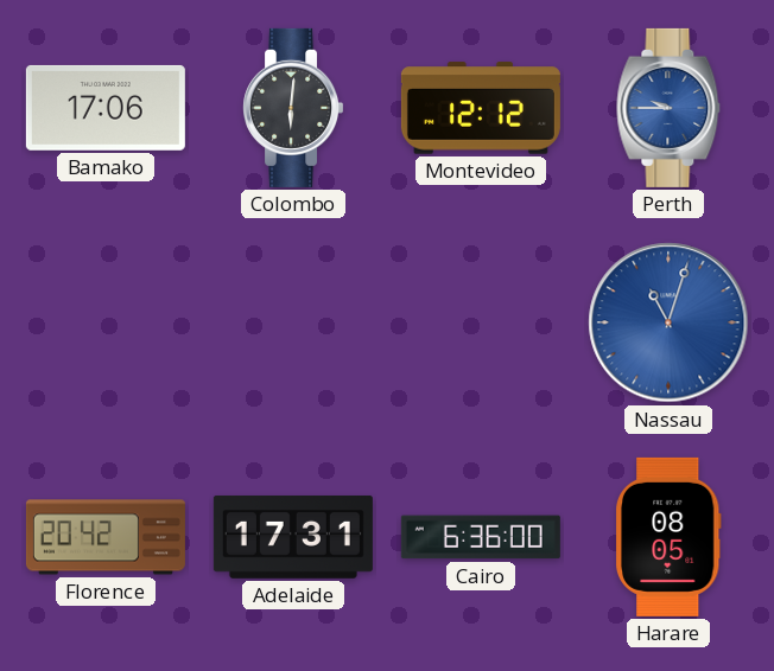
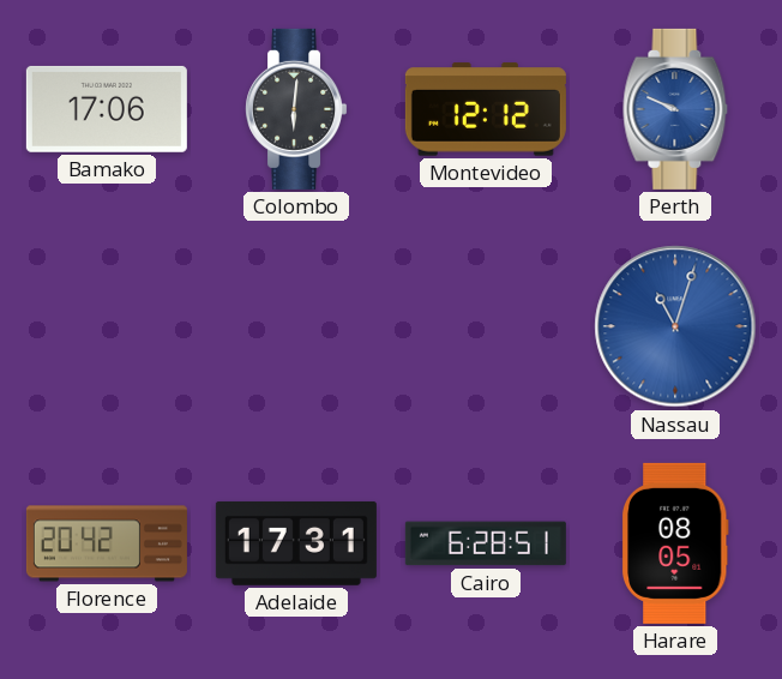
Perth: 9:45 -> 9:49 (675, 109)
Cairo: 6:36 -> 6:28 (486, 543)
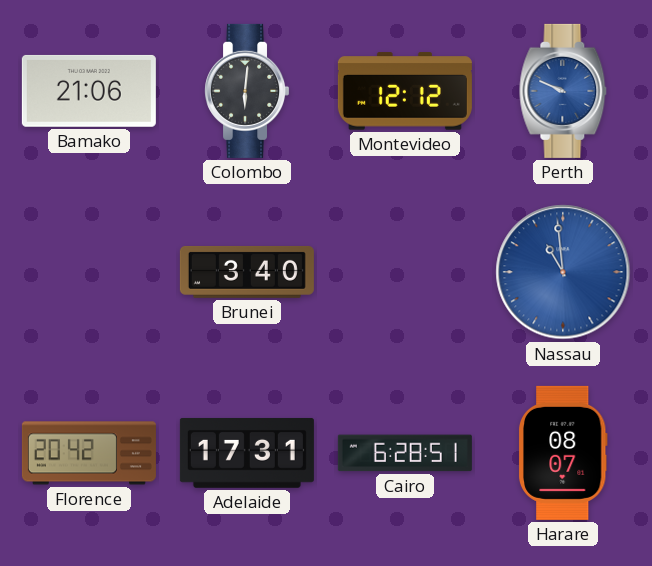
Bamako: 17:06 -> 21:06 (89, 91)
Brunei: none -> 3:40 (247, 272)
Nassau: 11:03 -> 10:59 (563, 272)
Harare: 08:05 -> 08:07 (563, 453)
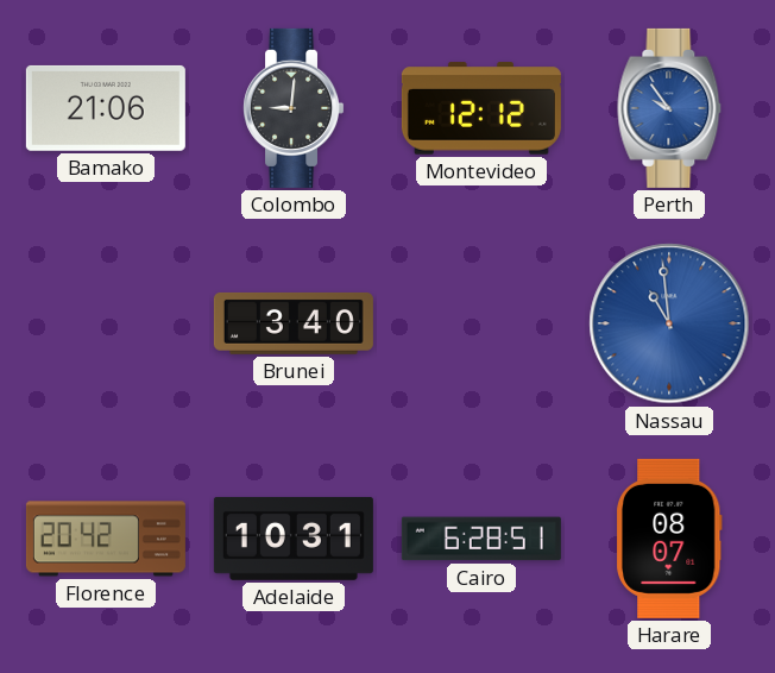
Colombo: 6:01 -> 9:01 (294, 108)
Perth: 9:49 -> 9:54 (669, 108)
Adelaide: 17:31 -> 10:31 (294, 539)
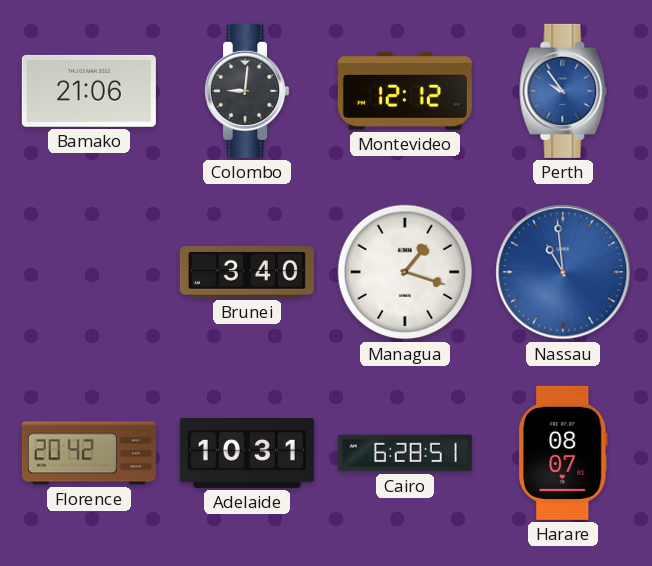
Managua: none -> 1:18 (405, 272)
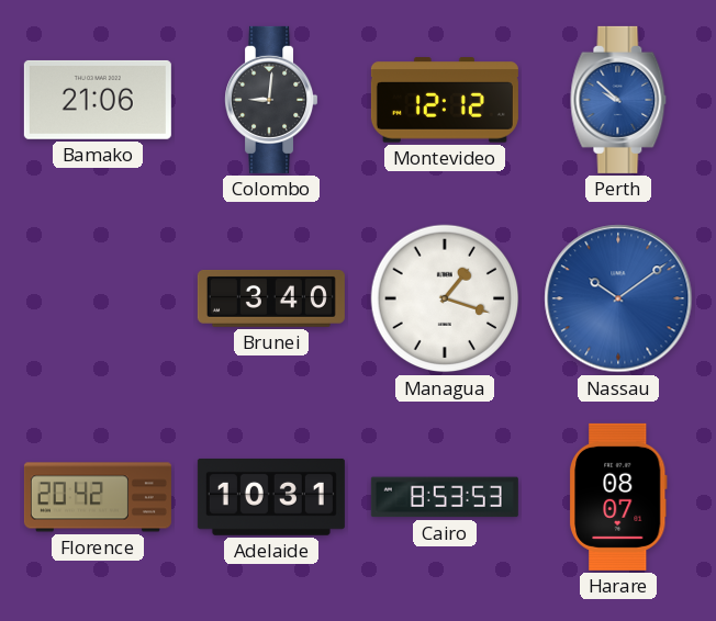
Perth: 9:54 -> 9:52 (618, 100)
Nassau: 10:59 -> 10:09 (618, 298)
Cairo: 6:28 -> 8:53 (445, 497)
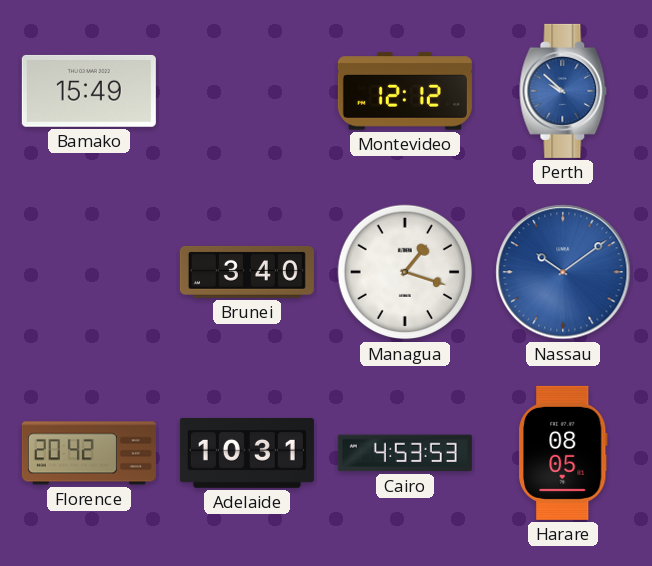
Bamako: 21:06 -> 15:49 (89, 91)
Colombo: 9:01 -> none (271, 100)
Cairo: 8:53 -> 4:53 (405, 453)
Harare: 08:07 -> 08:05 (563, 453)
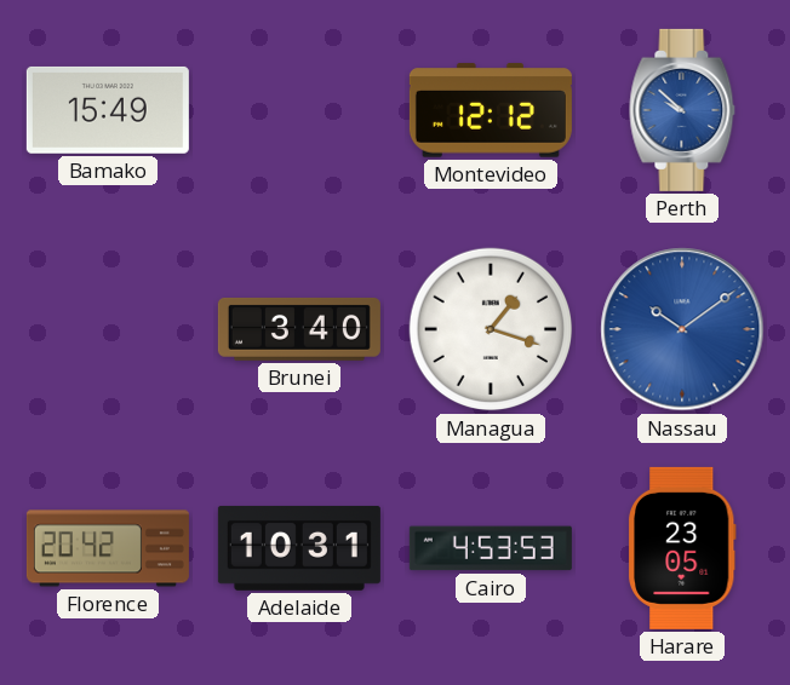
Harare: 08:05 -> 23:05 (682, 548)
